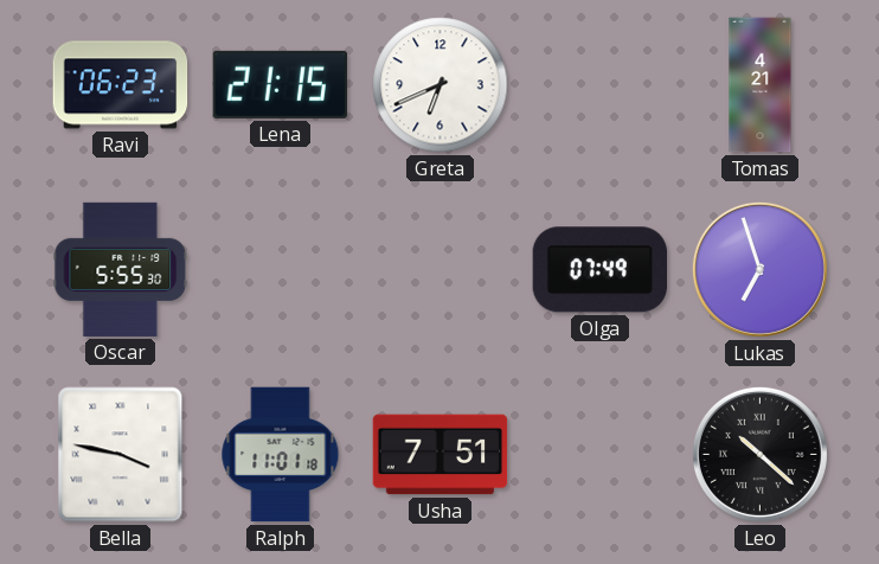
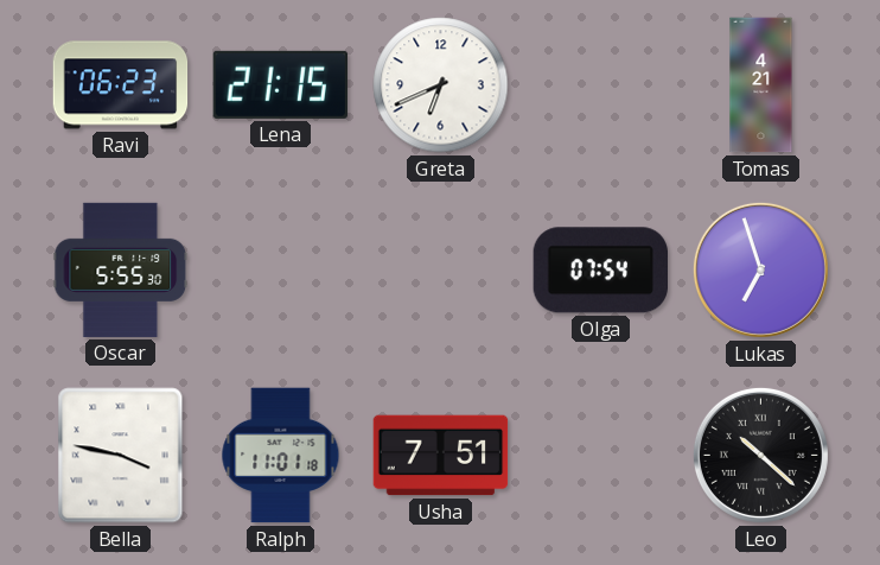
Olga: 07:49 -> 07:54 (600, 271)
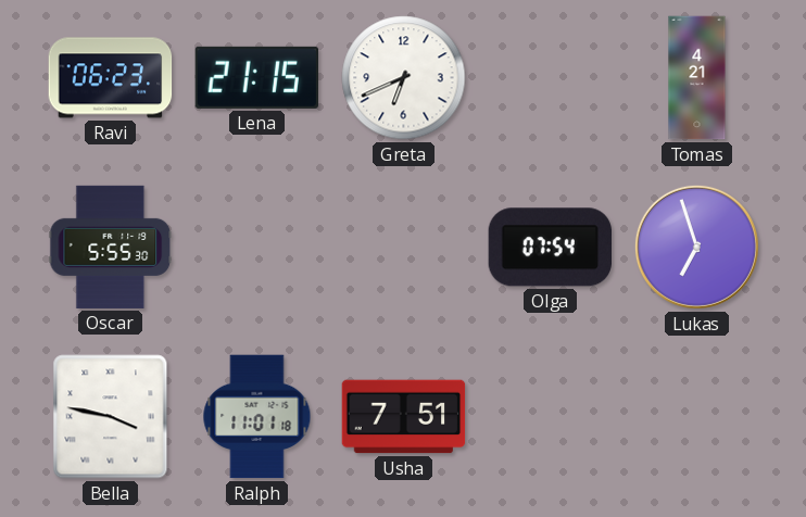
Leo: 10:22 -> none (760, 455)
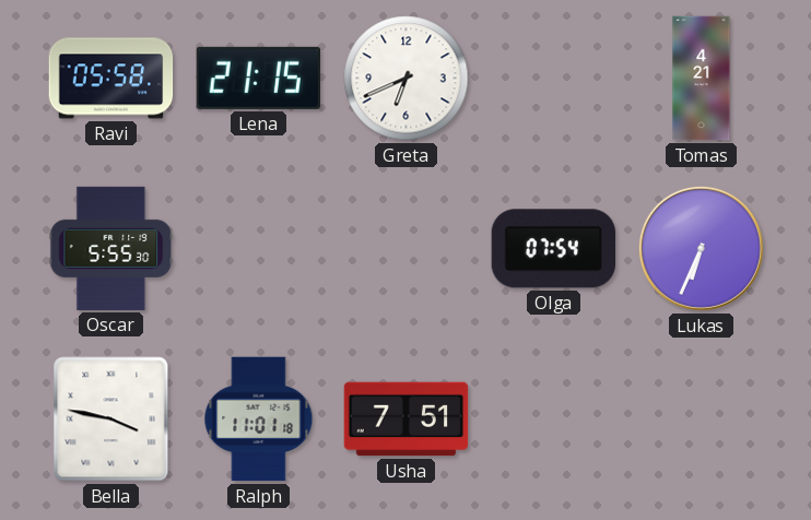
Ravi: 06:23 -> 05:58 (111, 79)
Lukas: 6:57 -> 6:34 (701, 248)
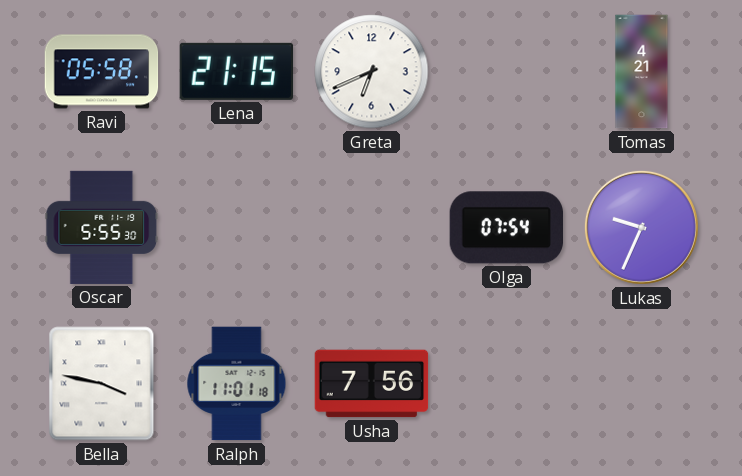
Lukas: 6:34 -> 9:34 (641, 227)
Usha: 7:51 -> 7:56 (372, 384)
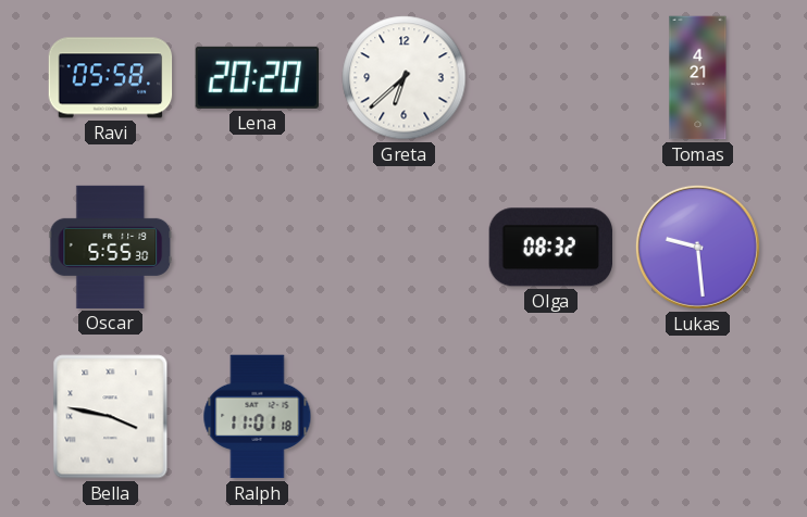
Lena: 21:15 -> 20:20 (257, 77)
Greta: 6:41 -> 6:38 (405, 78)
Olga: 07:54 -> 08:32 (550, 248)
Lukas: 9:34 -> 9:29 (697, 247)
Usha: 7:56 -> none (372, 384)
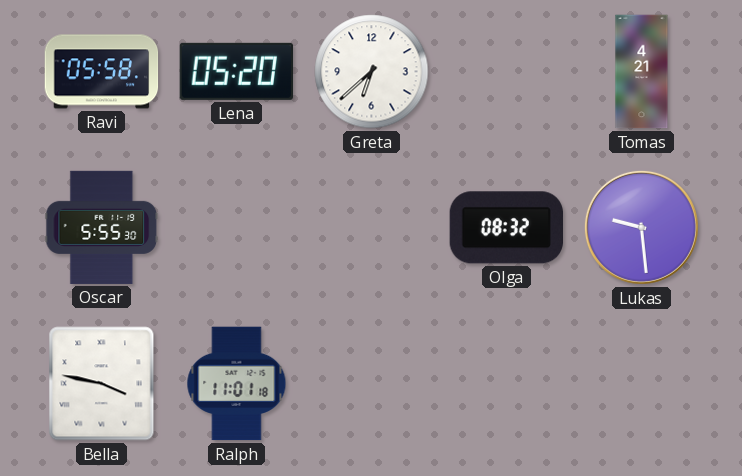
Lena: 20:20 -> 05:20 (236, 71)
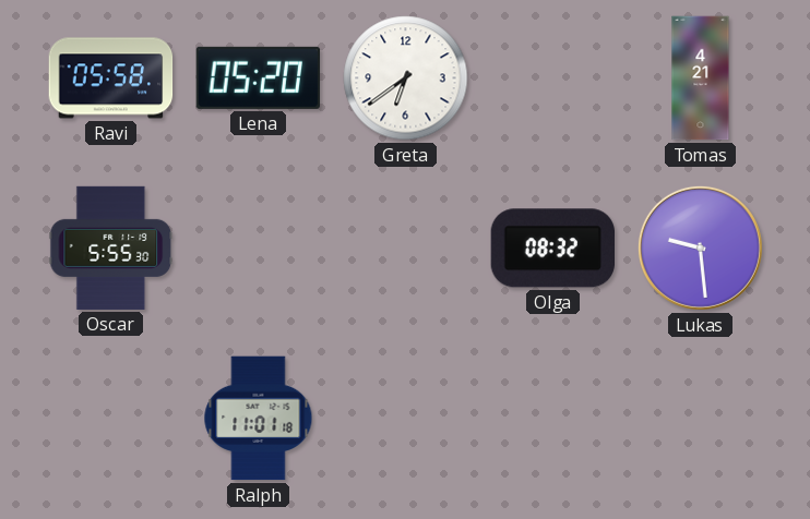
Greta: 6:38 -> 6:39 (406, 79)
Bella: 3:47 -> none (102, 384)
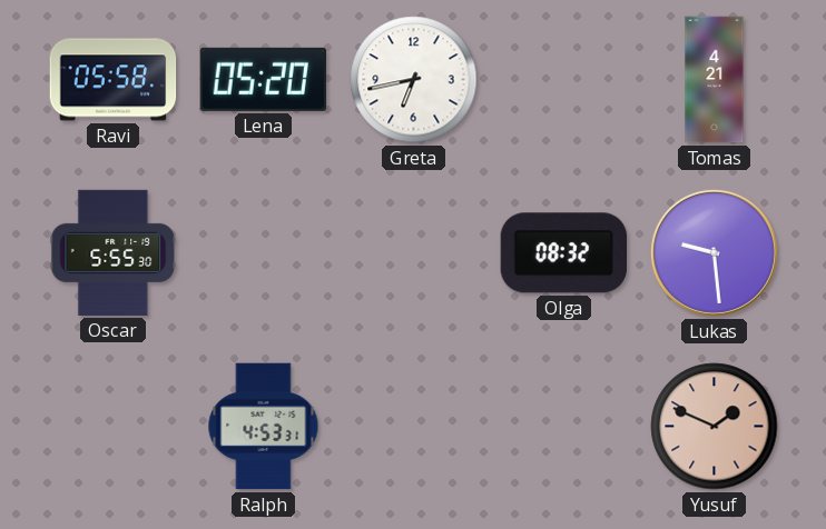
Greta: 6:39 -> 6:43 (414, 80)
Ralph: 11:01 -> 4:53 (264, 427)
Yusuf: none -> 1:49 (715, 427)
